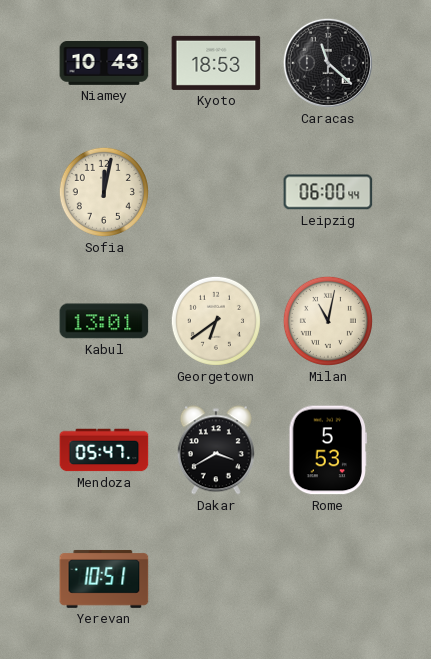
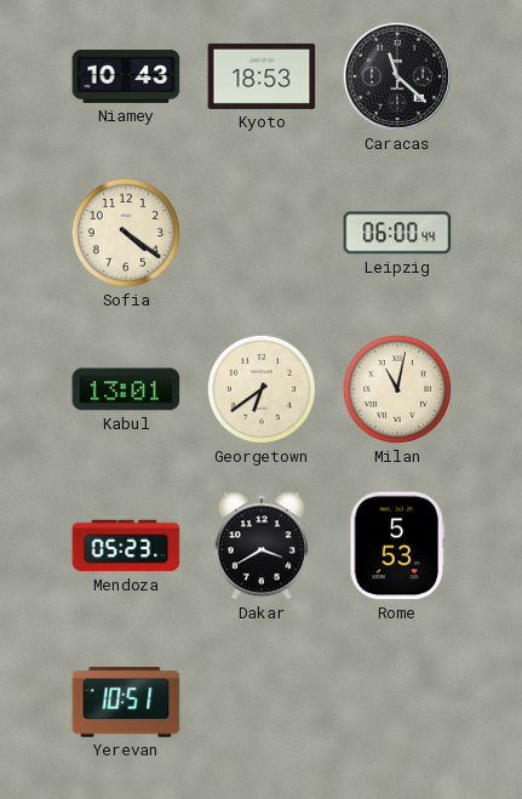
Sofia: 12:02 -> 4:21 (126, 233)
Mendoza: 05:47 -> 05:23 (126, 546)
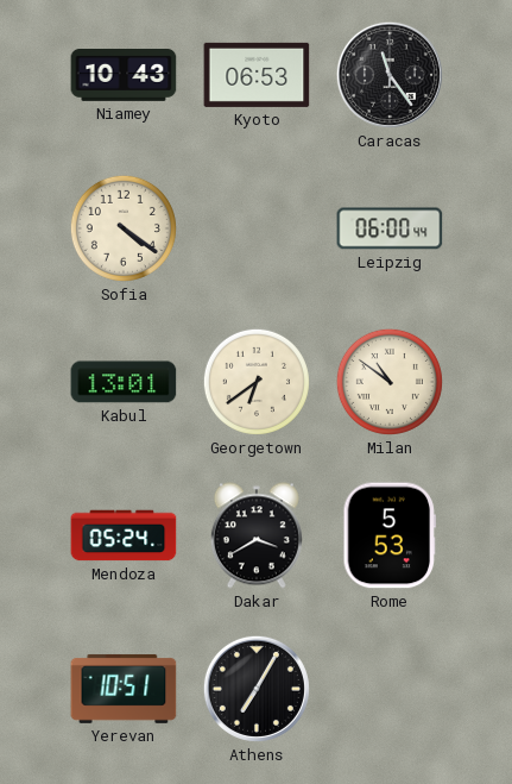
Kyoto: 18:53 -> 06:53 (257, 75)
Caracas: 11:22 -> 11:24 (390, 75)
Milan: 11:02 -> 10:51 (390, 382)
Mendoza: 05:23 -> 05:24 (124, 535)
Athens: none -> 7:05 (257, 689)
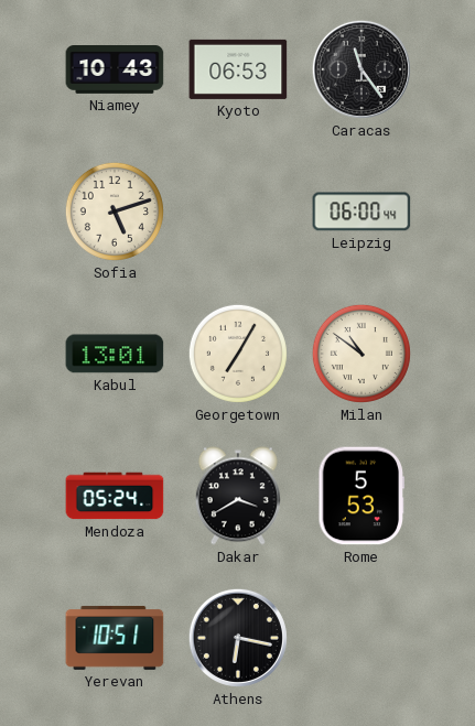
Sofia: 4:21 -> 5:12 (115, 212)
Georgetown: 6:39 -> 7:05 (238, 354)
Athens: 7:05 -> 6:17 (238, 638)
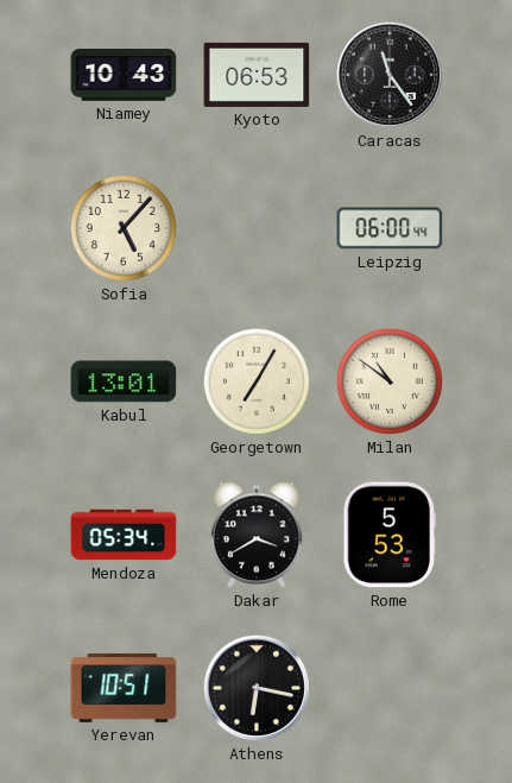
Sofia: 5:12 -> 5:07 (124, 228)
Mendoza: 05:24 -> 05:34 (124, 535)
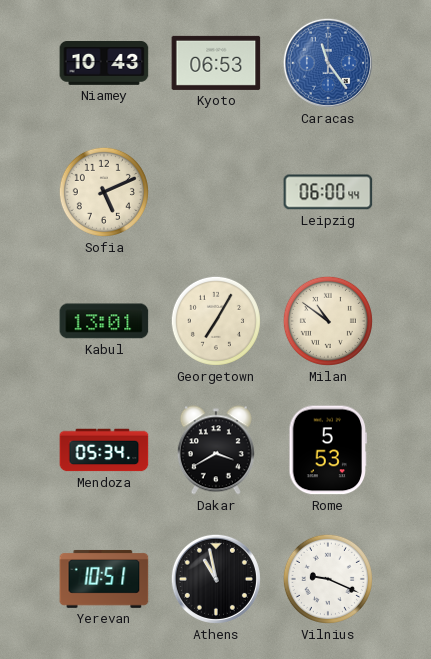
Caracas dial: black -> blue (328, 63)
Sofia: 5:07 -> 5:11 (104, 192)
Athens: 6:17 -> 10:58 (216, 579)
Vilnius: none -> 9:19 (328, 579)
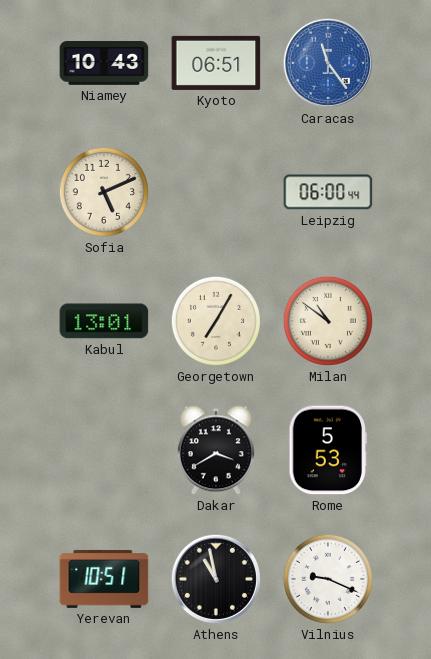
Kyoto: 06:53 -> 06:51 (216, 63)
Mendoza: 05:34 -> none (104, 450)
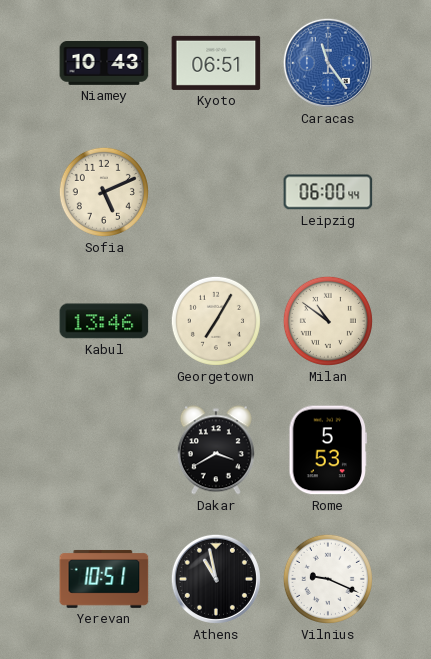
Kabul: 13:01 -> 13:46 (104, 321)
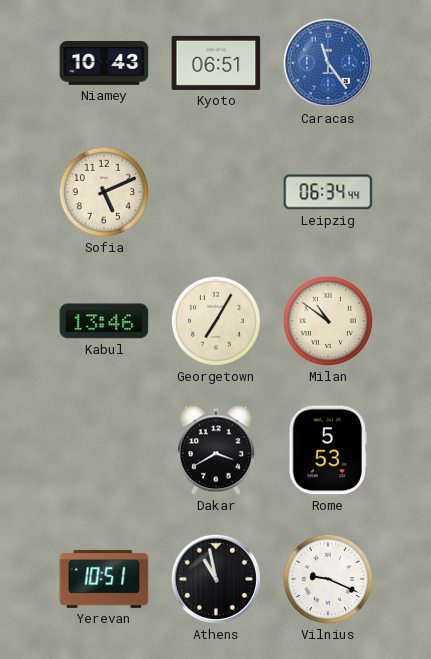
Leipzig: 06:00 -> 06:34 (328, 192)
